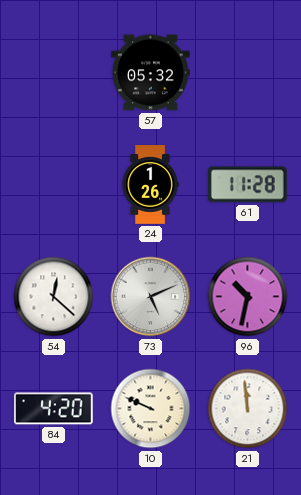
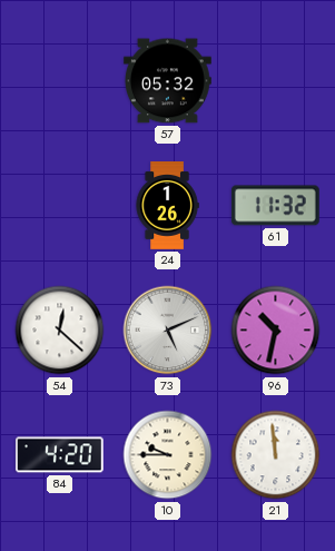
61: 11:28 -> 11:32 (275, 206)
10: 9:49 -> 9:45 (168, 455)
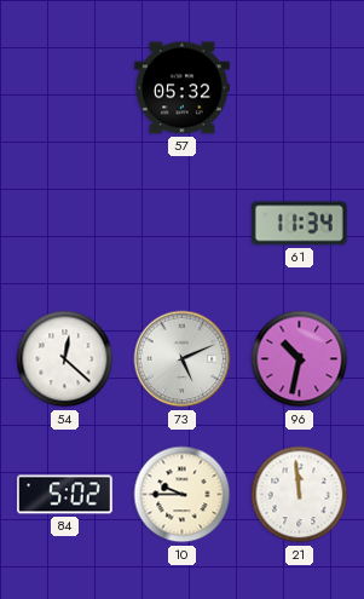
24: 1:26 -> none (167, 206)
61: 11:32 -> 11:34 (299, 224)
84: 4:20 -> 5:02 (64, 495)
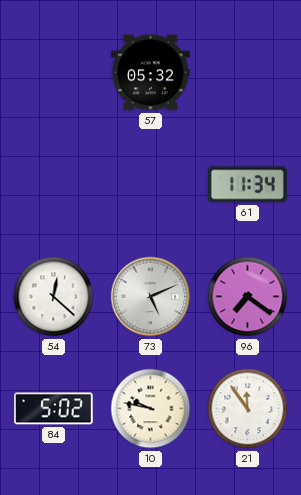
96: 10:32 -> 7:21 (248, 297)
10: 9:45 -> 9:47 (151, 409)
21: 11:59 -> 11:54 (248, 409)
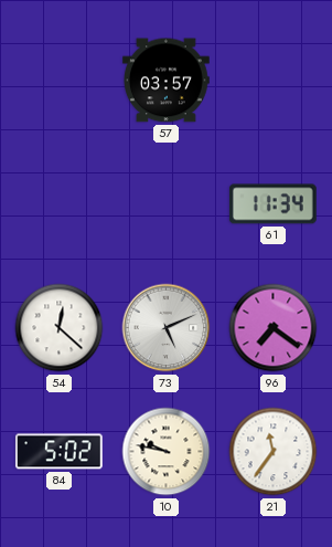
57: 05:32 -> 03:57 (167, 81)
21: 11:54 -> 11:36 (274, 452)
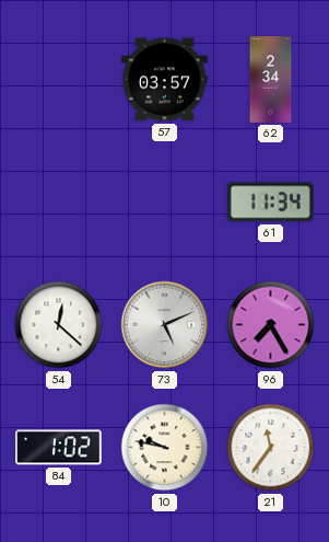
62: none -> 2:34 (271, 80)
96: 7:21 -> 7:25 (271, 325)
84: 5:02 -> 1:02 (58, 448)
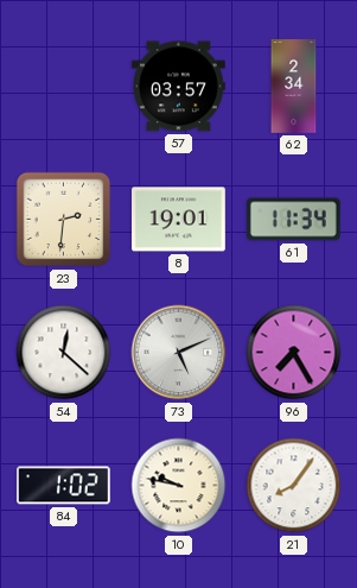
23: none -> 2:31 (64, 220)
8: none -> 19:01 (179, 220)
21: 11:36 -> 8:06 (294, 486)
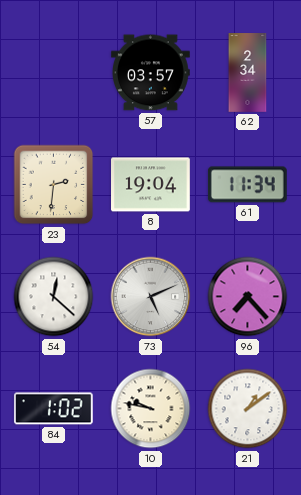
8: 19:01 -> 19:04 (151, 185)
96: 7:25 -> 7:23 (248, 297)
21: 8:06 -> 1:09 (248, 409)
